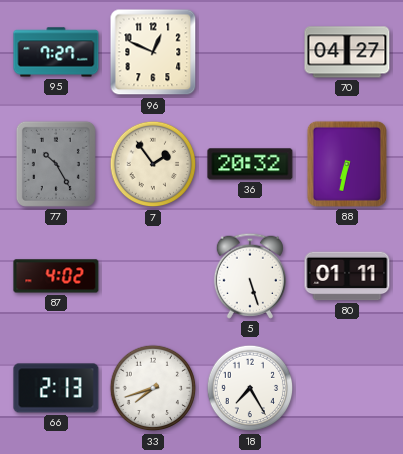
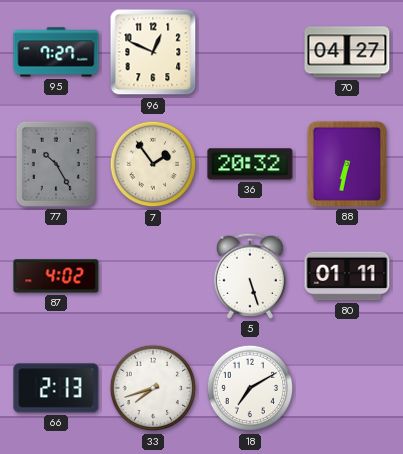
18: 7:25 -> 7:10 (250, 388)
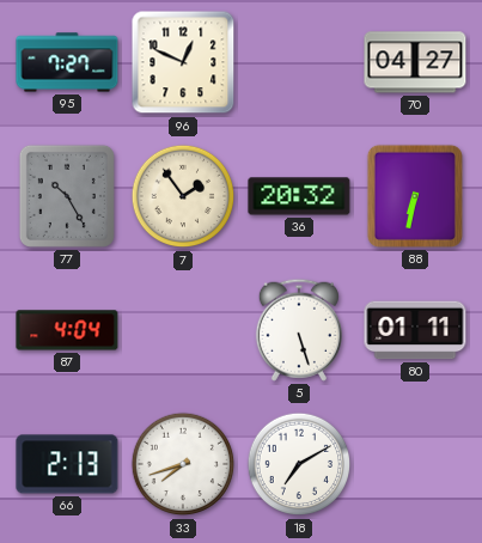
87: 4:02 -> 4:04 (67, 330)
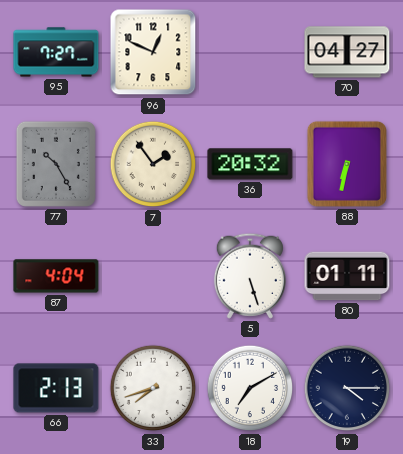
19: none -> 4:15 (347, 388)
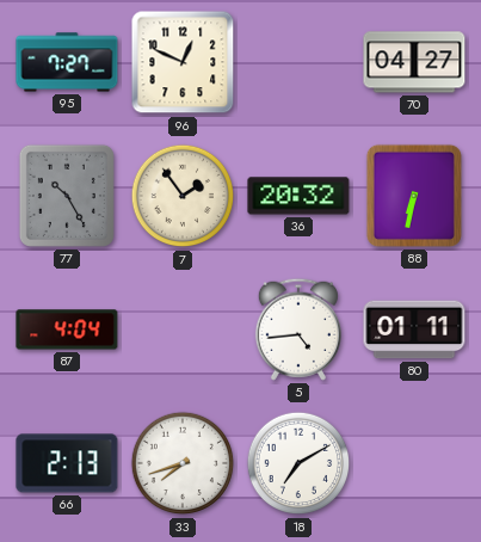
5: 5:27 -> 4:44 (298, 329)
19: 4:15 -> none (347, 388)
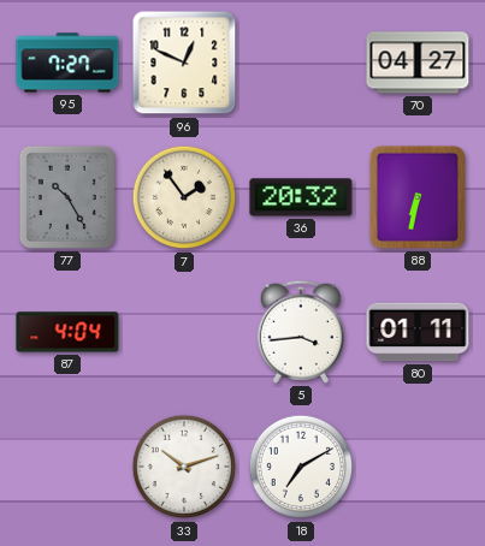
5: 4:44 -> 3:44 (301, 332)
66: 2:13 -> none (67, 463)
33: 7:42 -> 10:12 (184, 467)
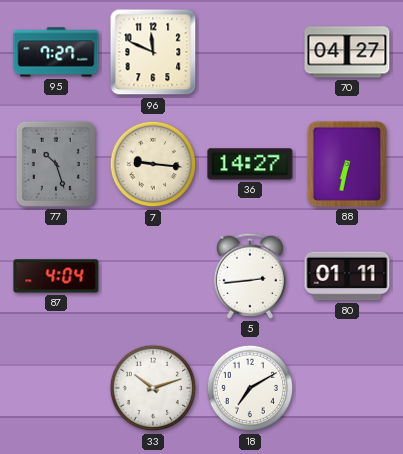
96: 12:49 -> 11:49 (153, 52)
77: 10:25 -> 10:27 (56, 164)
7: 1:54 -> 9:16 (153, 164)
36: 20:32 -> 14:27 (250, 164)
5: 3:44 -> 2:44 (250, 276)
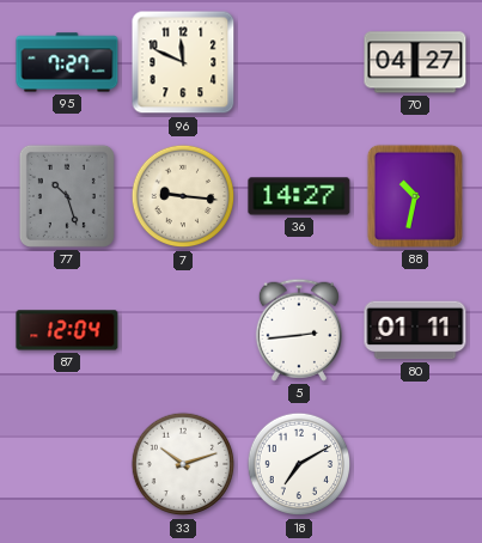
88: 6:32 -> 10:32 (415, 196)
87: 4:04 -> 12:04 (67, 330)
